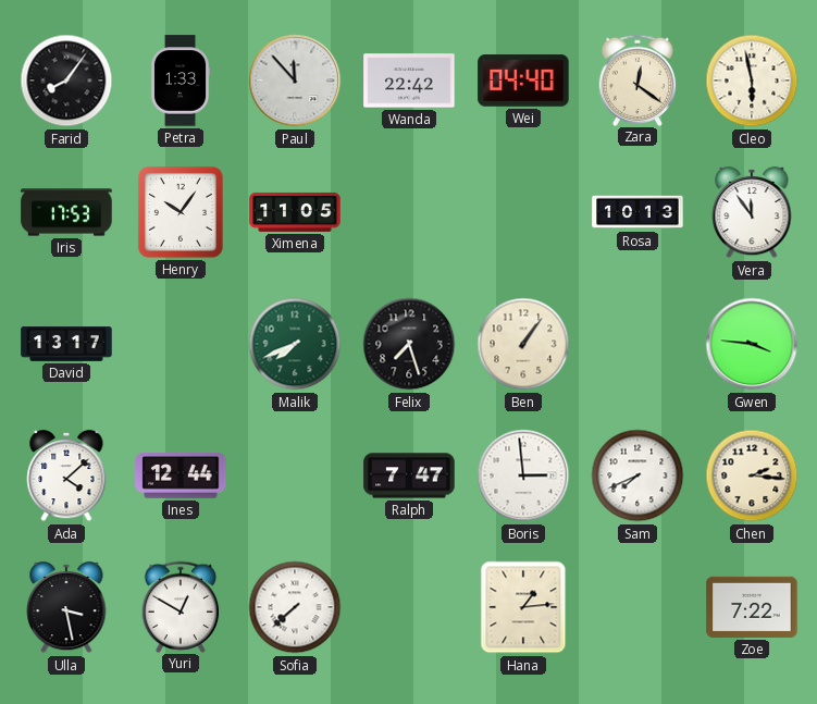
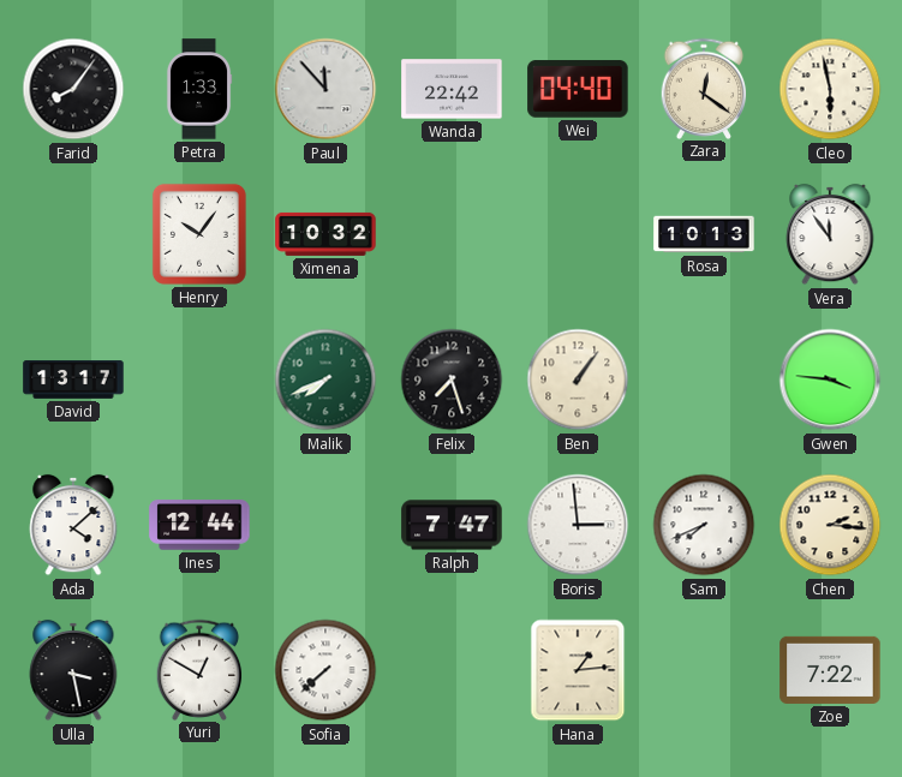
Iris: 17:53 -> none (66, 212)
Ximena: 11:05 -> 10:32 (325, 234)
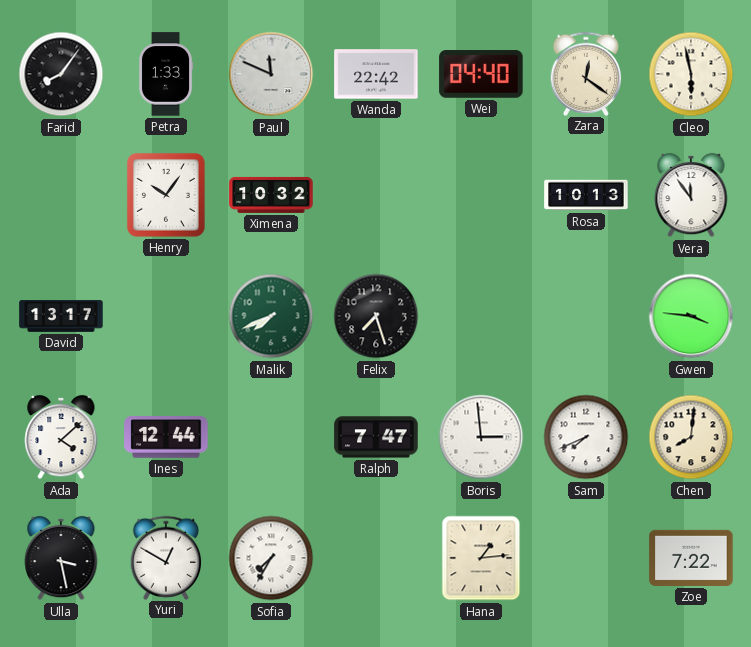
Paul: 11:53 -> 11:49 (271, 74)
Ben: 1:06 -> none (578, 379)
Chen: 2:16 -> 8:01 (691, 437)
Sofia: 7:38 -> 7:35 (271, 558)
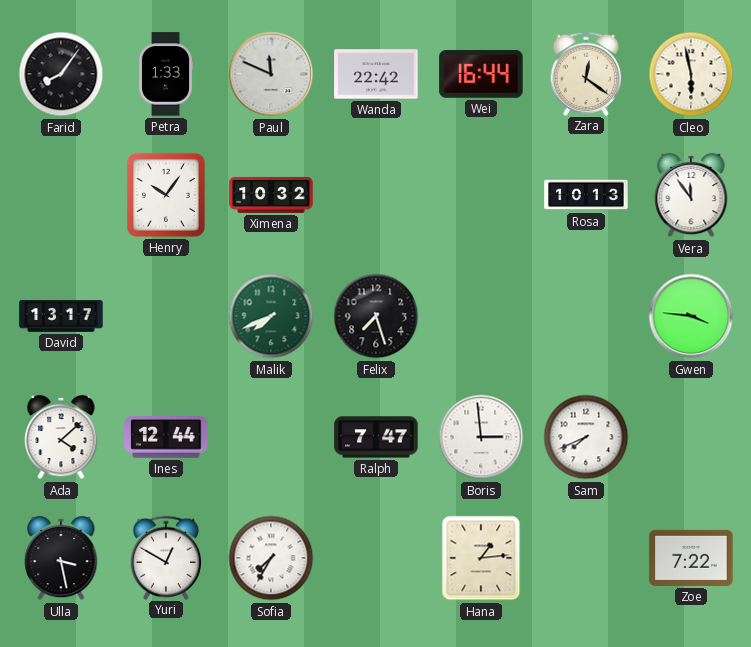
Wei: 04:40 -> 16:44 (481, 74)
Chen: 8:01 -> none (691, 437)
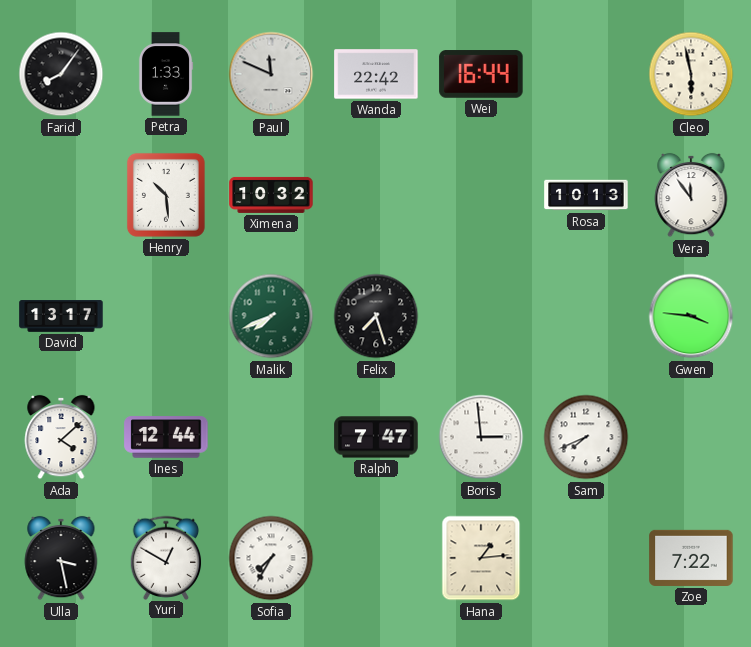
Zara: 12:21 -> none (586, 73)
Henry: 10:06 -> 10:29 (166, 195)
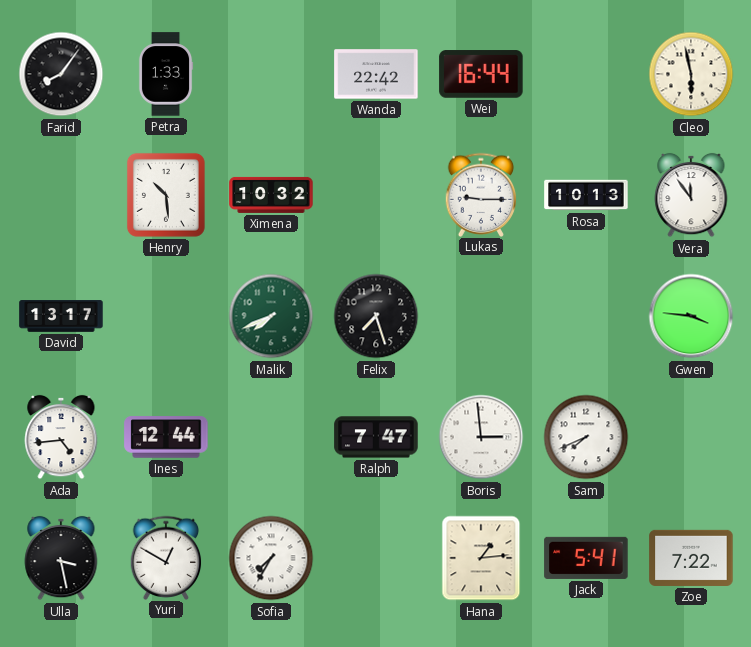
Paul: 11:49 -> none (271, 74)
Lukas: none -> 9:15 (481, 194)
Ada: 4:08 -> 4:44 (61, 437)
Jack: none -> 5:41 (586, 558)
